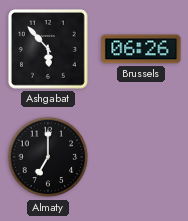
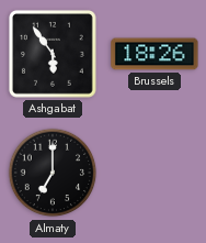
Ashgabat: 5:53 -> 5:54 (53, 54)
Brussels: 06:26 -> 18:26 (154, 54)
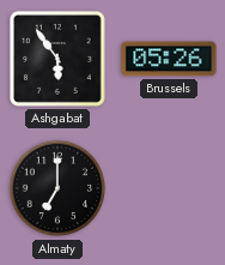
Brussels: 18:26 -> 05:26 (169, 59)
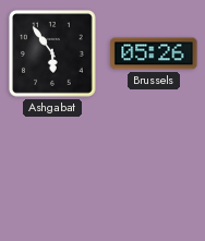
Almaty: 7:00 -> none (57, 188)
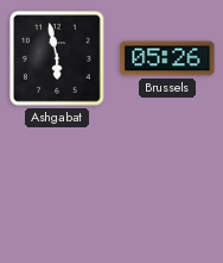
Ashgabat: 5:54 -> 5:58 (57, 58)
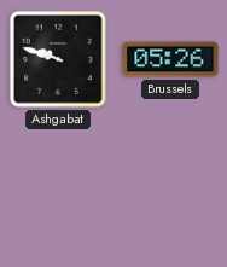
Ashgabat: 5:58 -> 9:48 (58, 59)
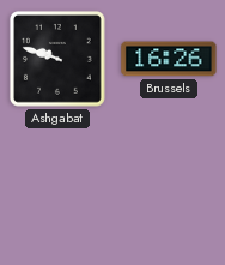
Brussels: 05:26 -> 16:26 (169, 59)
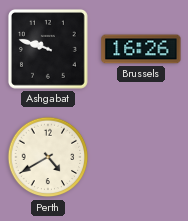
Perth: none -> 4:40 (48, 157)
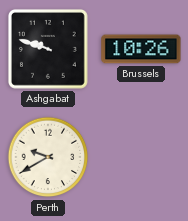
Brussels: 16:26 -> 10:26 (141, 49)
Perth: 4:40 -> 9:40 (48, 157)
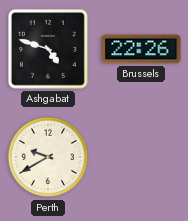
Ashgabat: 9:48 -> 4:48 (48, 49)
Brussels: 10:26 -> 22:26 (141, 49)
